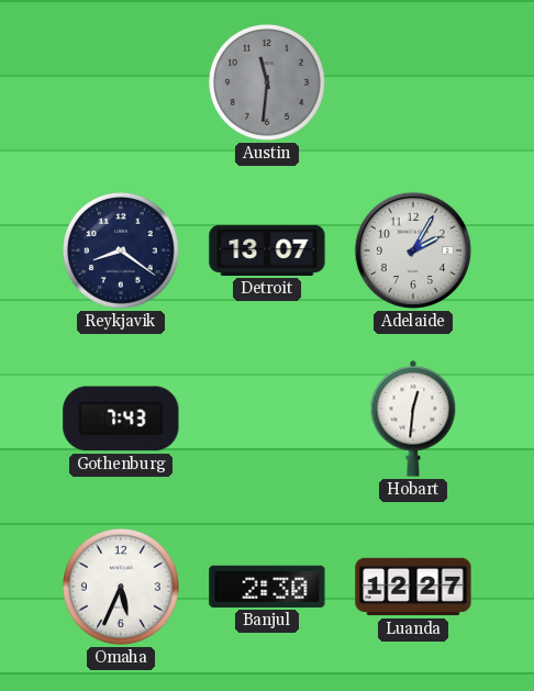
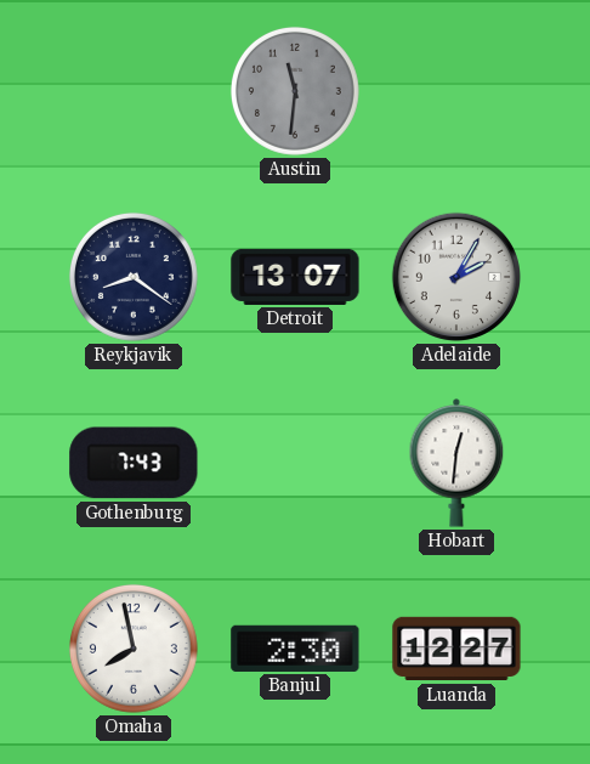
Omaha: 5:34 -> 7:58 (134, 649)
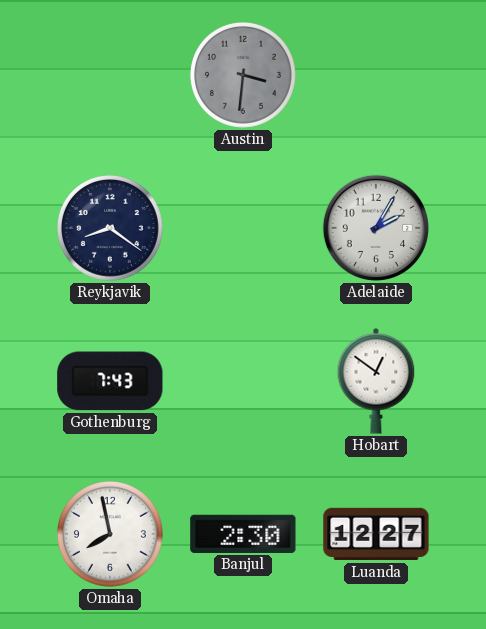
Austin: 11:31 -> 3:31 (243, 75)
Detroit: 13:07 -> none (295, 277)
Hobart: 12:31 -> 12:51 (376, 382)
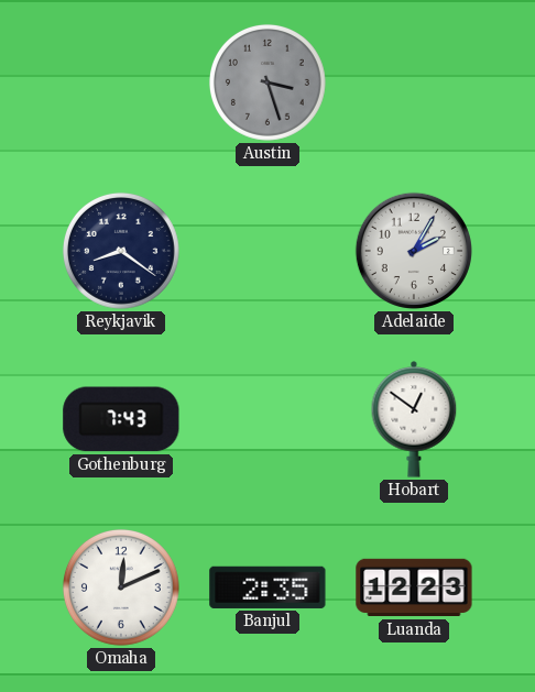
Austin: 3:31 -> 3:27 (267, 83)
Omaha: 7:58 -> 12:11 (121, 587)
Banjul: 2:30 -> 2:35 (267, 587)
Luanda: 12:27 -> 12:23 (414, 587)
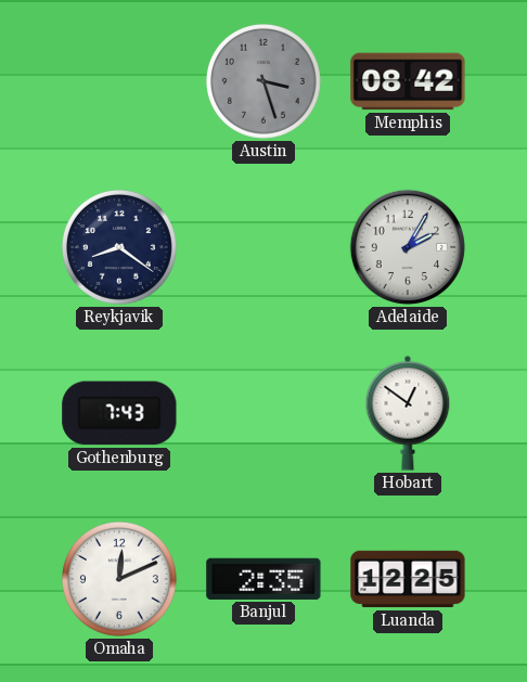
Memphis: none -> 08:42 (408, 81)
Luanda: 12:23 -> 12:25 (408, 579)
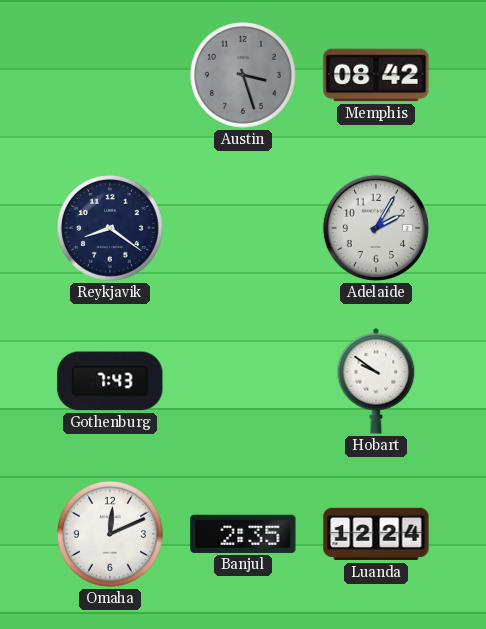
Hobart: 12:51 -> 9:51 (376, 382)
Luanda: 12:25 -> 12:24 (376, 534)
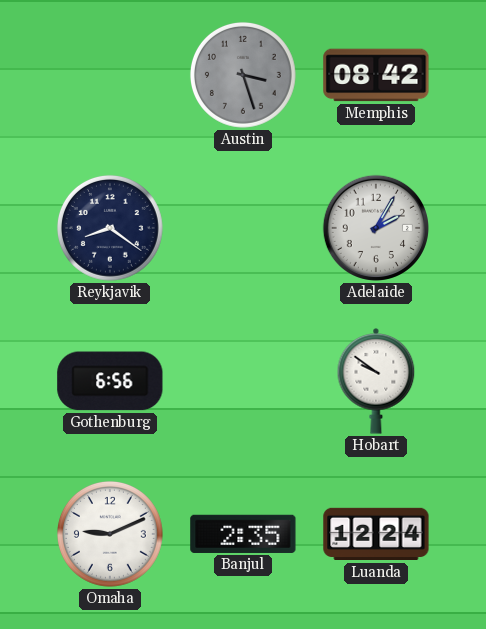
Gothenburg: 7:43 -> 6:56 (110, 381)
Omaha: 12:11 -> 9:11 (110, 534)
